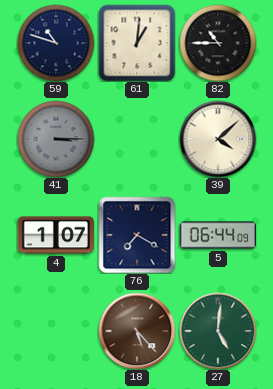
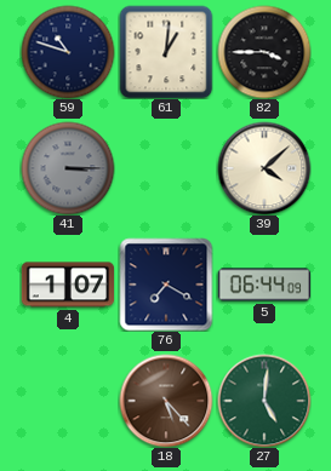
82: 10:45 -> 3:45 (264, 52)
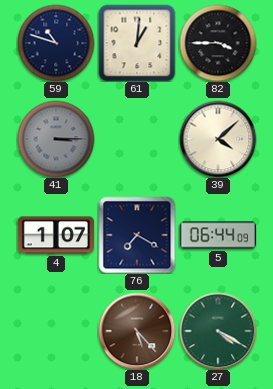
27: 5:01 -> 4:20 (218, 331)
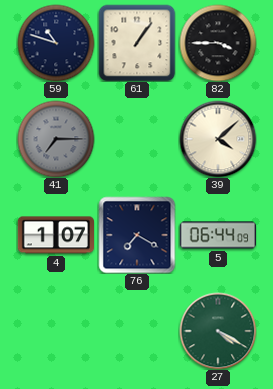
61: 1:01 -> 1:06 (137, 43)
41: 3:15 -> 7:15 (56, 139)
18: 5:23 -> none (137, 331)
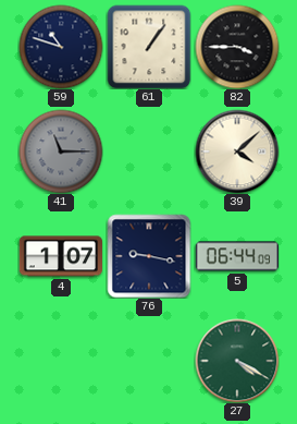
41: 7:15 -> 11:15 (61, 152)
76: 7:20 -> 9:17 (149, 256)
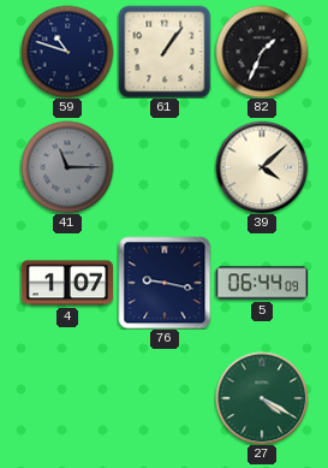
82: 3:45 -> 1:34 (262, 52)
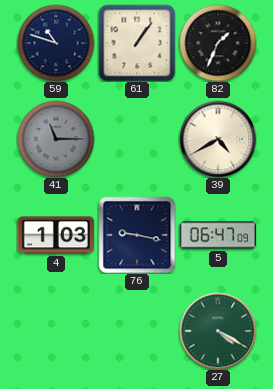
39: 4:08 -> 4:40 (218, 139)
4: 1:07 -> 1:03 (55, 235)
5: 06:44 -> 06:47 (218, 235)
